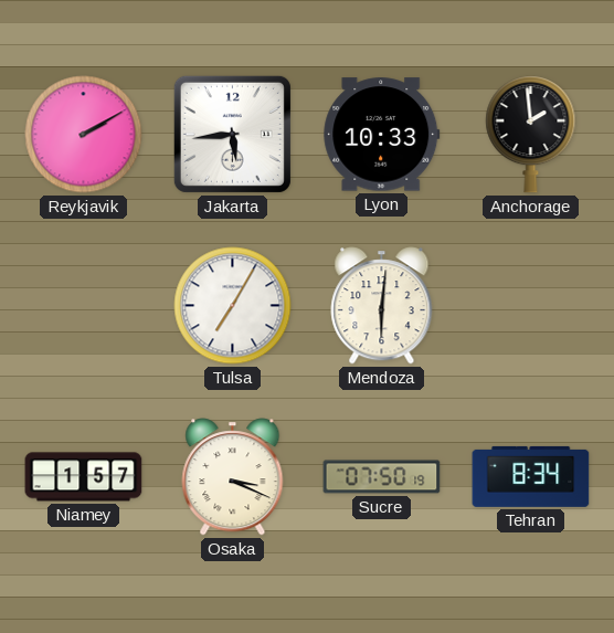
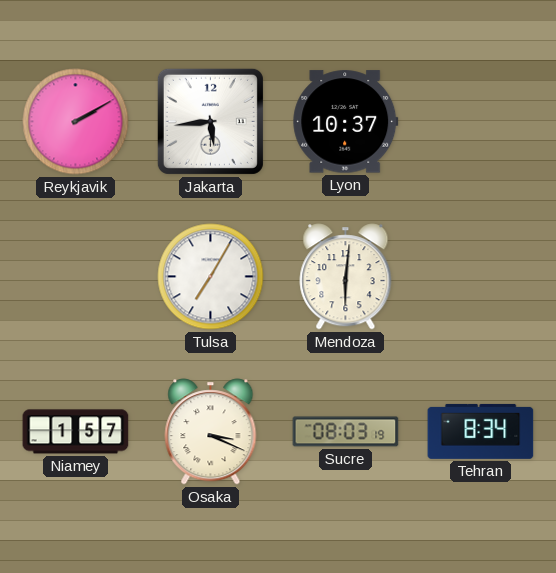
Lyon: 10:33 -> 10:37 (346, 122)
Anchorage: 1:59 -> none (531, 135)
Sucre: 07:50 -> 08:03 (346, 432)
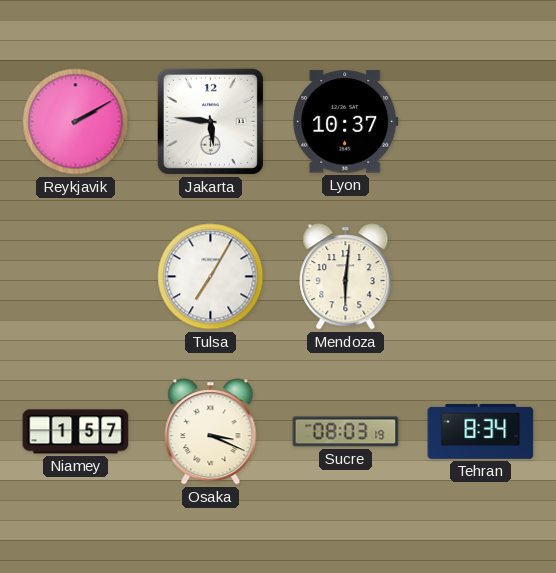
Jakarta: 5:44 -> 5:46 (210, 121)
